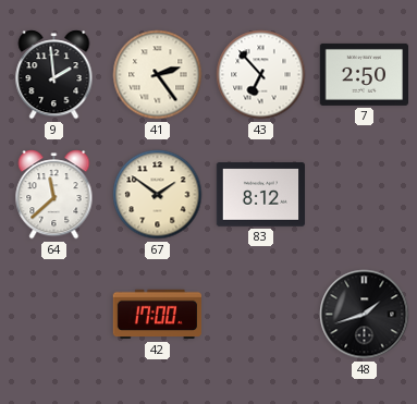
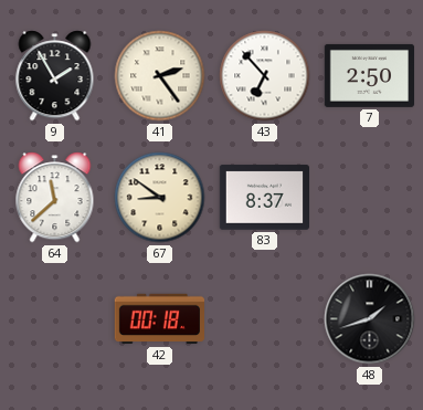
9: 1:59 -> 1:55 (55, 76)
67: 1:51 -> 8:51 (160, 198)
83: 8:12 -> 8:37 (264, 198)
42: 17:00 -> 00:18 (159, 319)
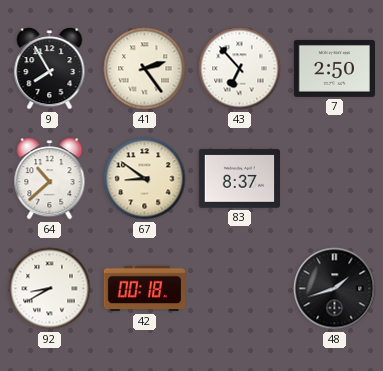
9: 1:55 -> 7:55 (50, 69)
64: 11:38 -> 10:38 (50, 179)
92: none -> 8:40 (50, 289)
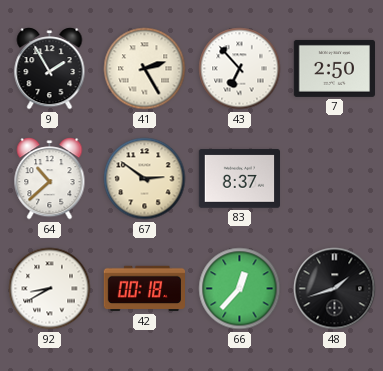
9: 7:55 -> 1:55 (50, 69)
41: 2:24 -> 2:25 (145, 69)
67: 8:51 -> 2:51 (145, 179)
66: none -> 12:37 (240, 289)
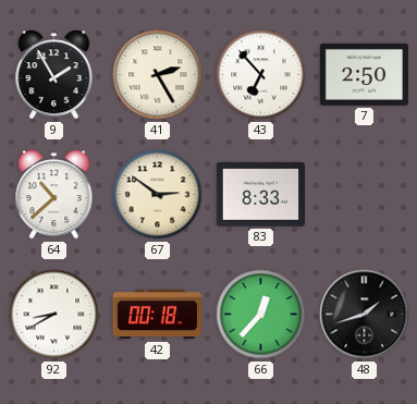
83: 8:37 -> 8:33 (260, 195)
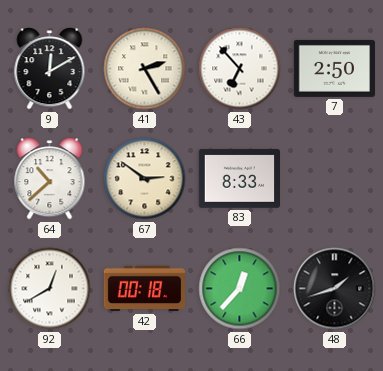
9: 1:55 -> 12:10 (50, 69)
92: 8:40 -> 12:40 (50, 289)
